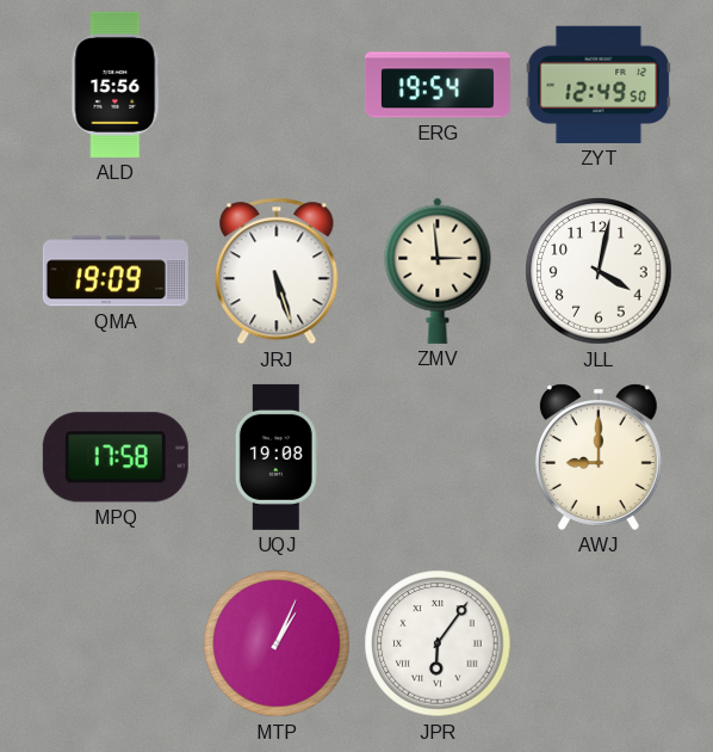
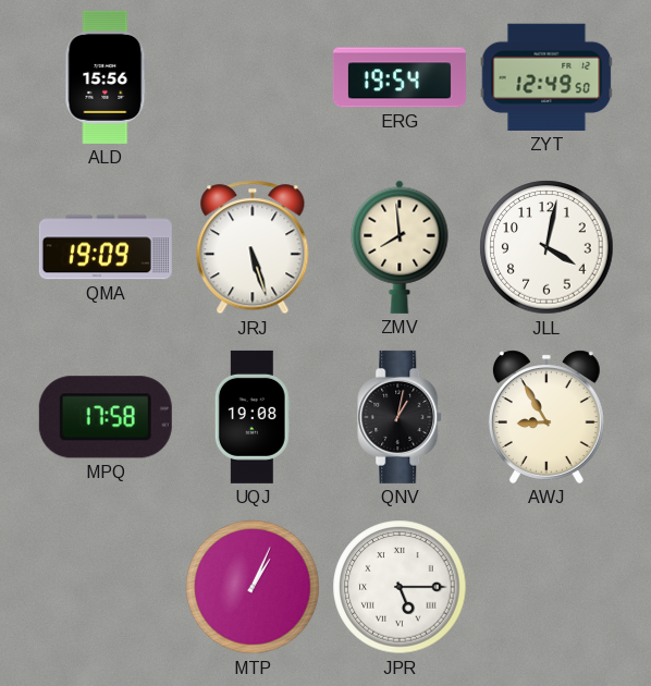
ZMV: 2:59 -> 7:59 (400, 247)
QNV: none -> 1:02 (401, 417)
AWJ: 9:00 -> 8:55 (546, 417)
JPR: 6:06 -> 5:15 (400, 587)
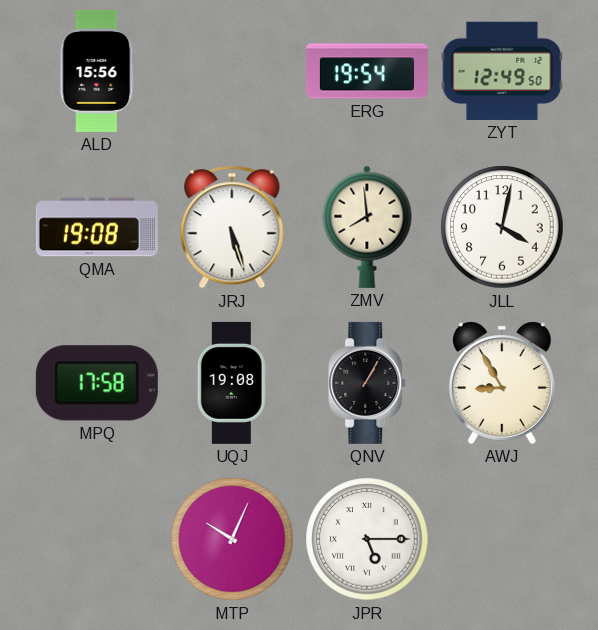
QMA: 19:09 -> 19:08 (97, 227)
QNV: 1:02 -> 1:05 (368, 383)
MTP: 1:04 -> 10:04 (232, 539)
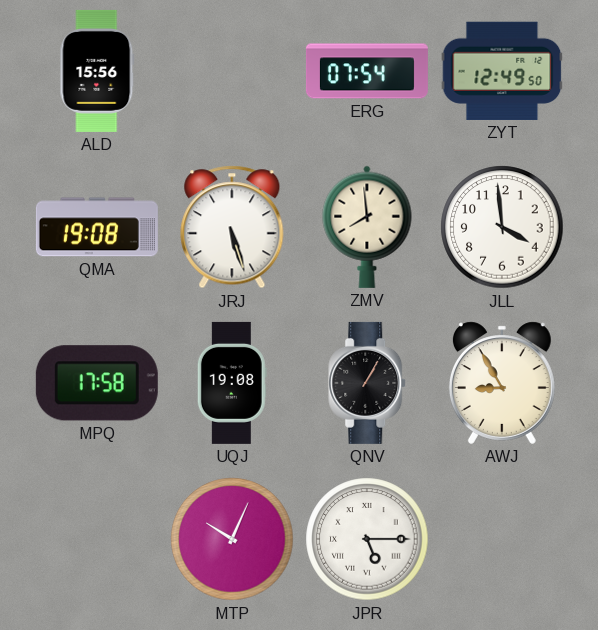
ERG: 19:54 -> 07:54 (367, 71)
JLL: 4:02 -> 3:59 (502, 227)
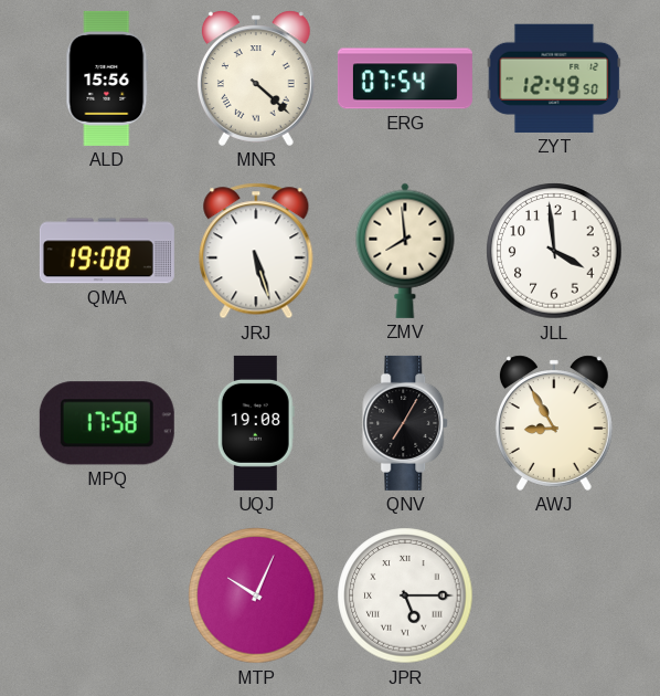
MNR: none -> 4:22 (256, 78)
QNV: 1:05 -> 7:05 (406, 423)
